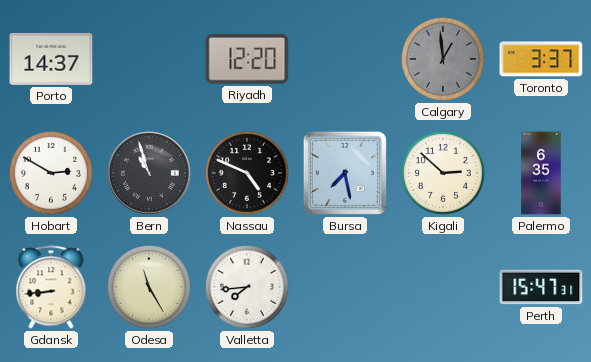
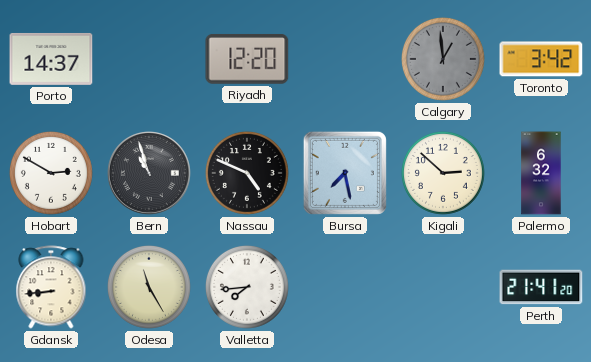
Toronto: 3:37 -> 3:42 (541, 59)
Palermo: 6:35 -> 6:32 (541, 173)
Perth: 15:47 -> 21:41 (541, 287)
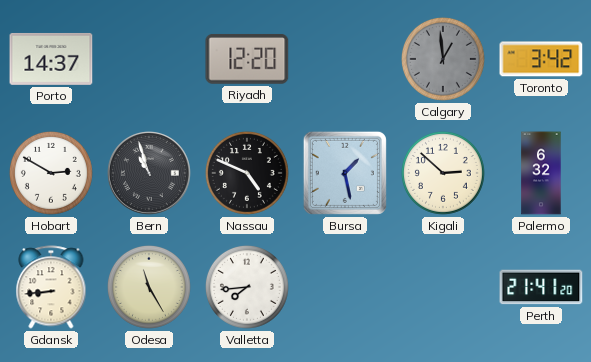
Bursa: 7:28 -> 1:28 (345, 173)
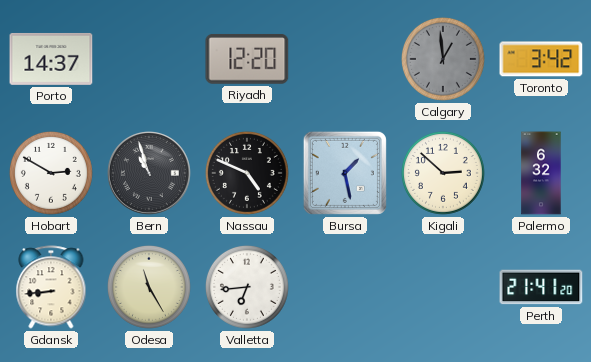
Valletta: 7:44 -> 6:44 (247, 287)
